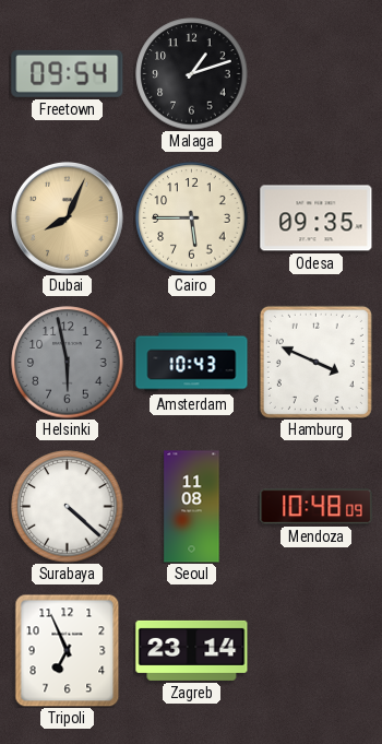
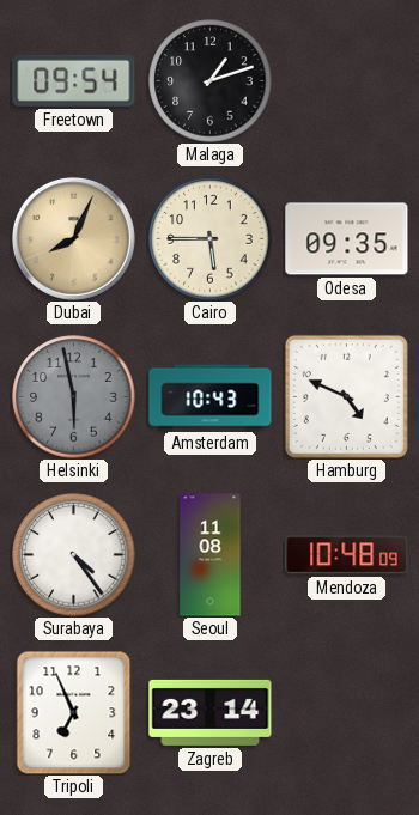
Hamburg: 3:49 -> 4:49 (346, 396)
Surabaya: 4:22 -> 4:24 (74, 555)
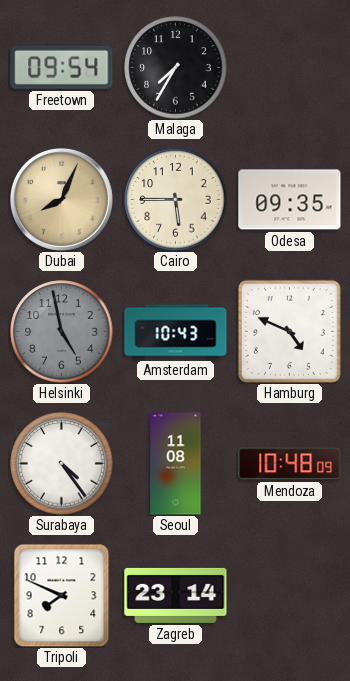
Malaga: 1:12 -> 7:35 (176, 68)
Helsinki: 5:58 -> 4:58 (62, 332)
Tripoli: 6:56 -> 7:49 (62, 595)
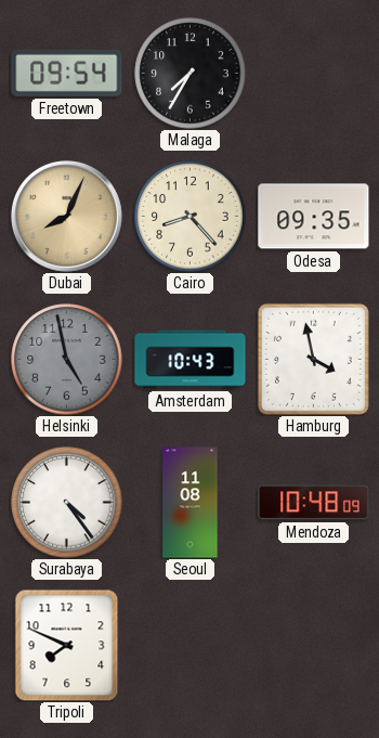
Cairo: 5:45 -> 8:23 (191, 217)
Hamburg: 4:49 -> 3:58 (313, 359)
Zagreb: 23:14 -> none (176, 595)
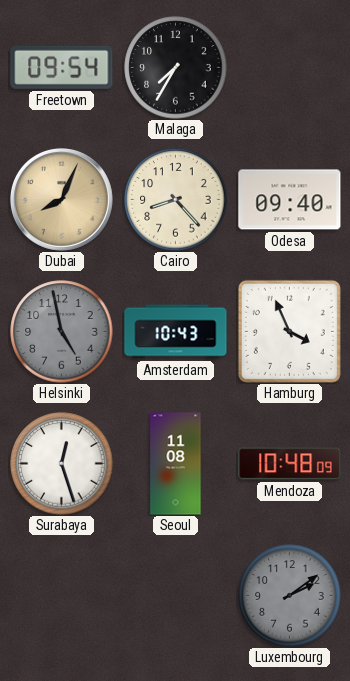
Odesa: 09:35 -> 09:40 (290, 200)
Hamburg: 3:58 -> 3:56 (289, 331)
Surabaya: 4:24 -> 12:27 (62, 464)
Tripoli: 7:49 -> none (67, 645)
Luxembourg: none -> 2:09 (290, 596)
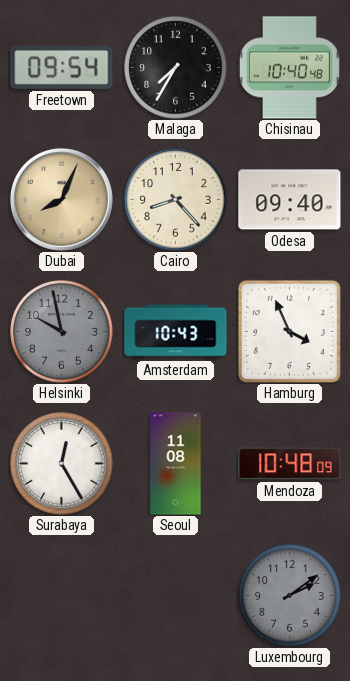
Chisinau: none -> 10:40 (289, 68)
Helsinki: 4:58 -> 9:58 (62, 332)
Surabaya: 12:27 -> 12:25 (62, 464)
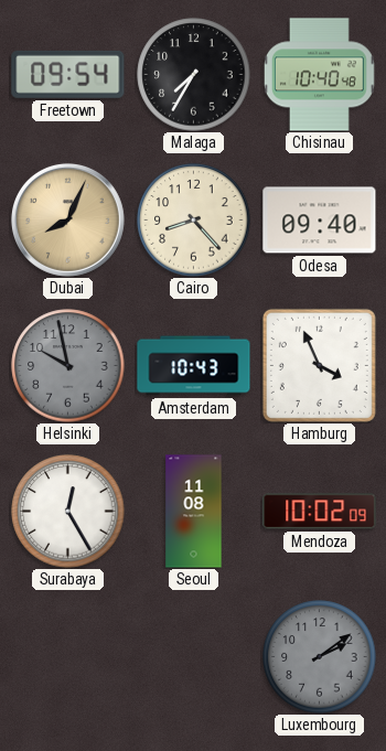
Mendoza: 10:48 -> 10:02 (320, 512)
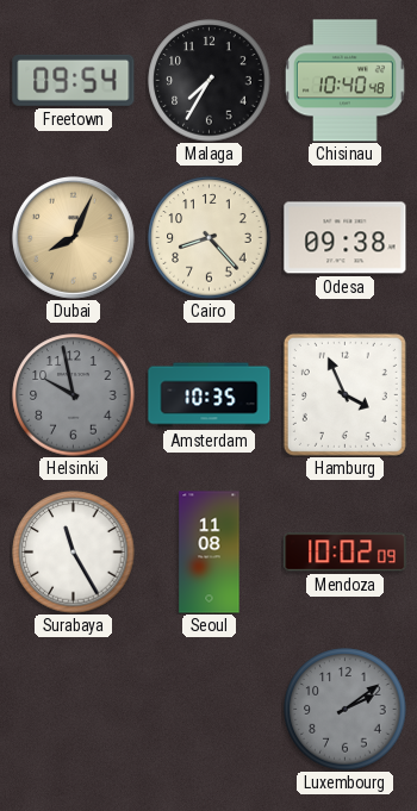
Odesa: 09:40 -> 09:38 (346, 238)
Amsterdam: 10:43 -> 10:35 (210, 395)
Surabaya: 12:25 -> 11:25 (74, 553)
